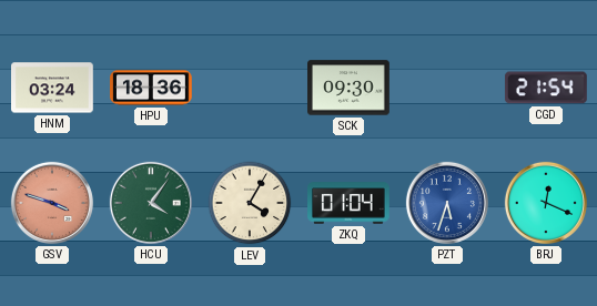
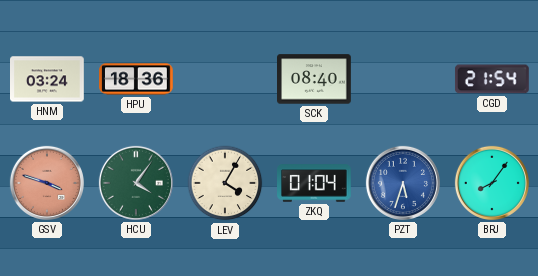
SCK: 09:30 -> 08:40 (315, 79)
BRJ: 12:19 -> 8:06 (492, 183)
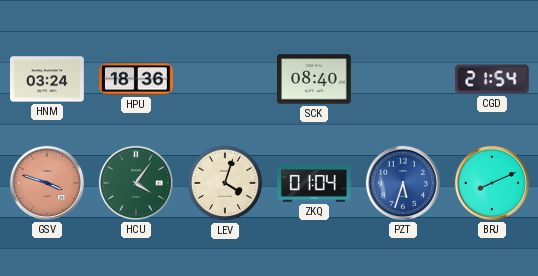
LEV: 4:05 -> 4:03 (225, 183)
BRJ: 8:06 -> 8:11 (492, 183)
